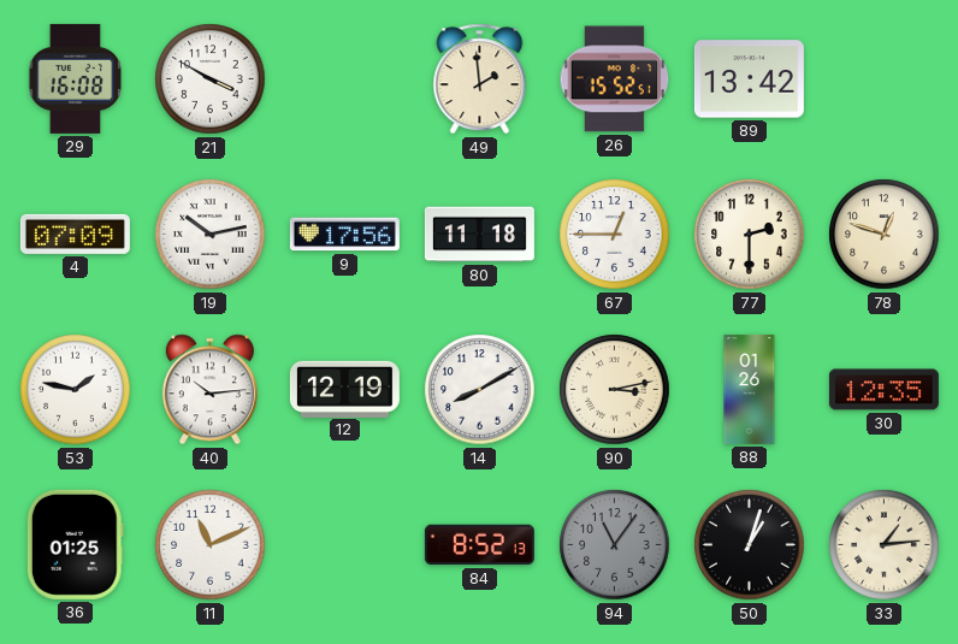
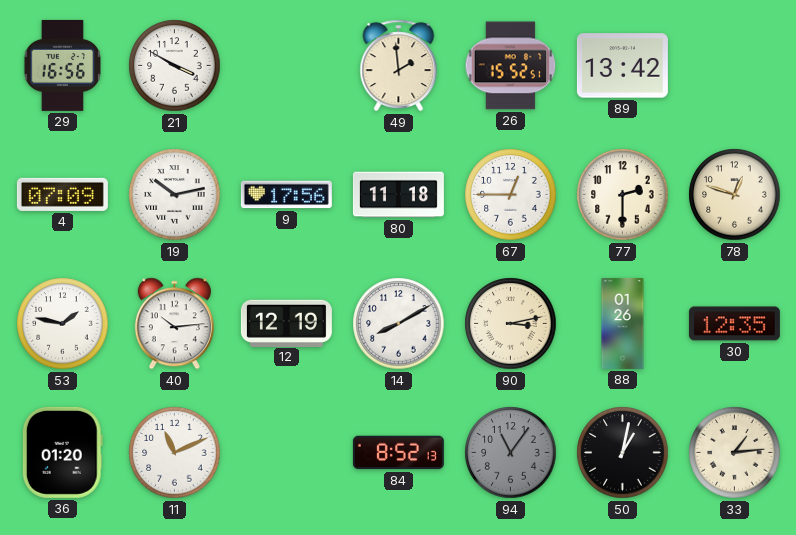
29: 16:08 -> 16:56 (63, 65)
36: 01:25 -> 01:20 (62, 452)
50: 1:03 -> 1:02 (623, 453)
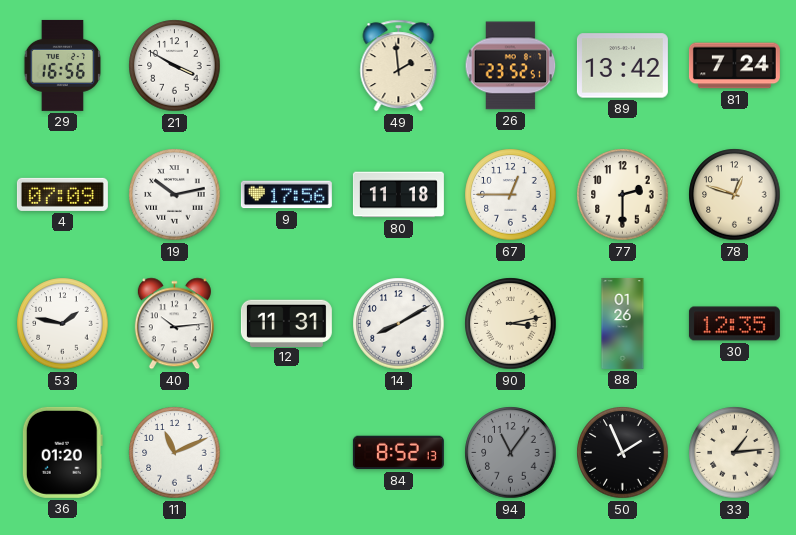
26: 15:52 -> 23:52 (511, 66)
81: none -> 7:24 (734, 66)
12: 12:19 -> 11:31 (286, 323)
50: 1:02 -> 1:56 (623, 453)
